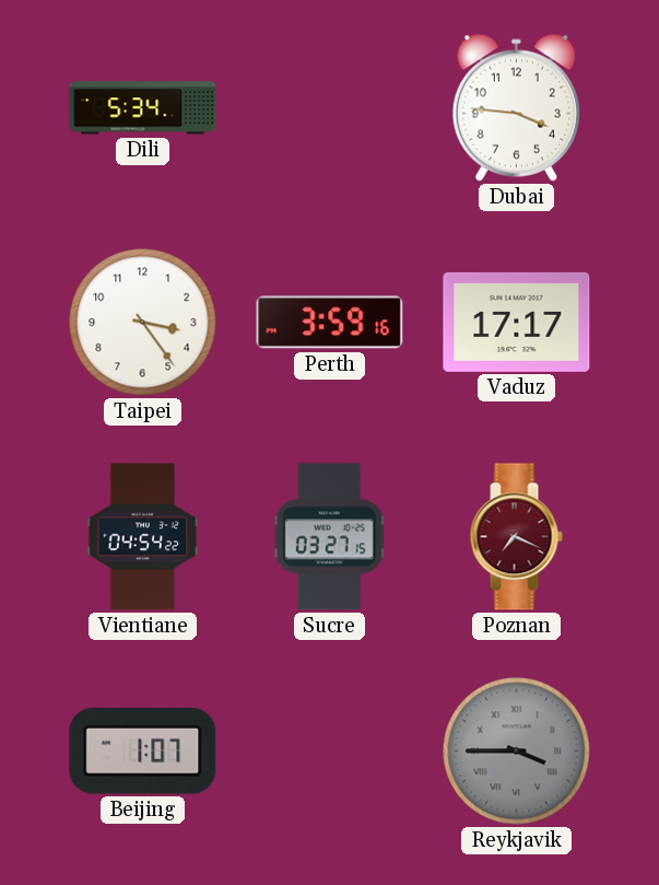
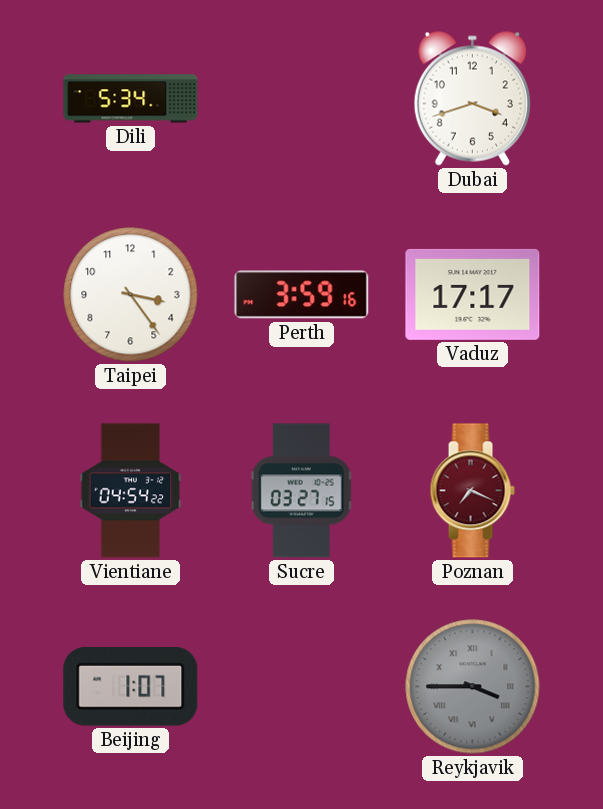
Dubai: 3:46 -> 3:42 (472, 98)
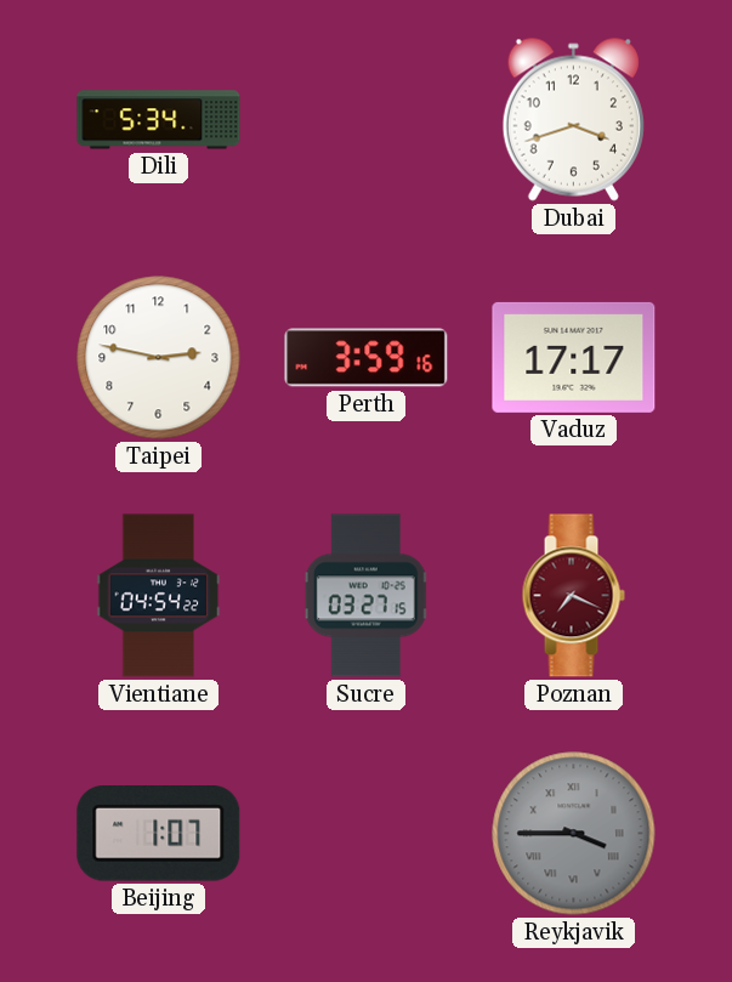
Taipei: 3:24 -> 2:47 (159, 358)
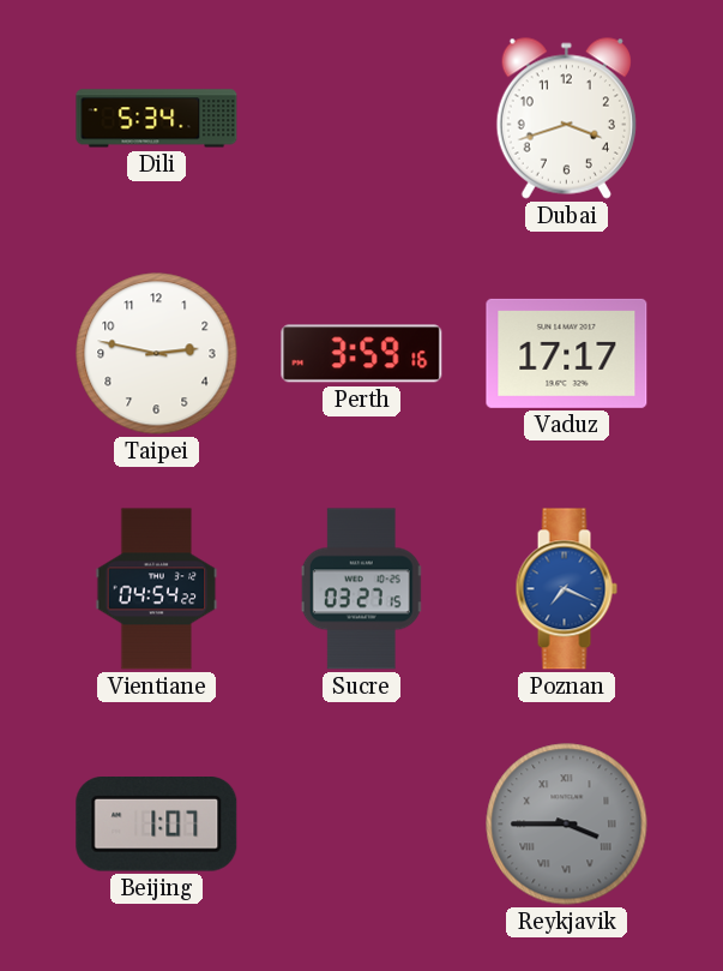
Poznan dial: burgundy -> blue (566, 589)
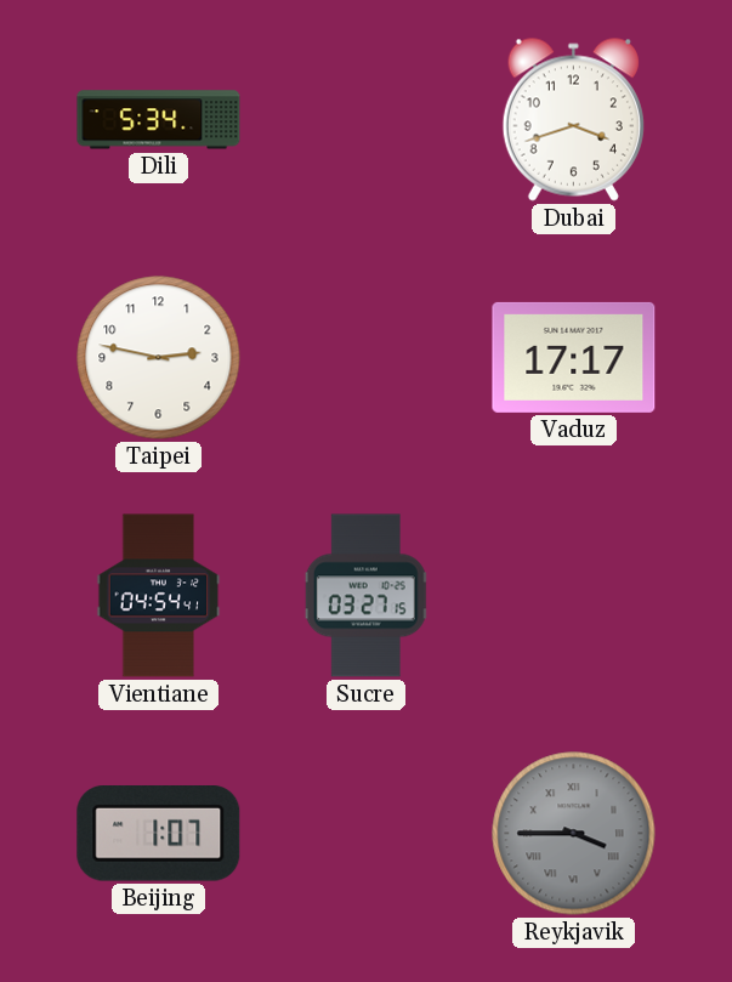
Perth: 3:59 -> none (362, 354)
Vientiane: 04:54:22 -> 04:54:41 (159, 596)
Poznan: 7:19 -> none (566, 589)
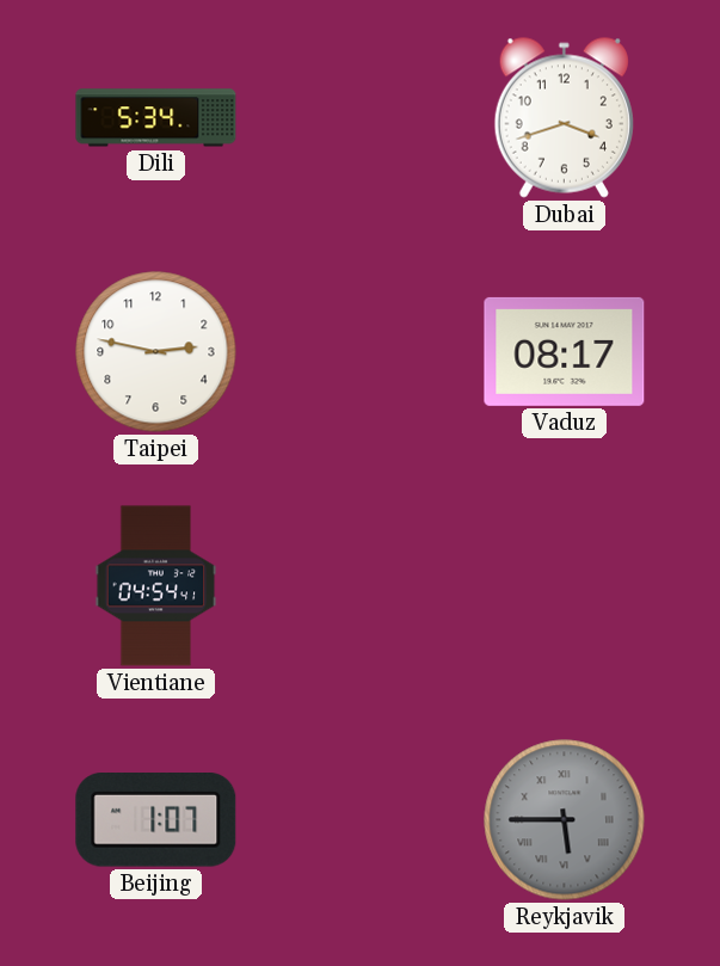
Vaduz: 17:17 -> 08:17 (565, 351)
Sucre: 03:27 -> none (367, 596)
Reykjavik: 3:45 -> 5:45 (565, 820)
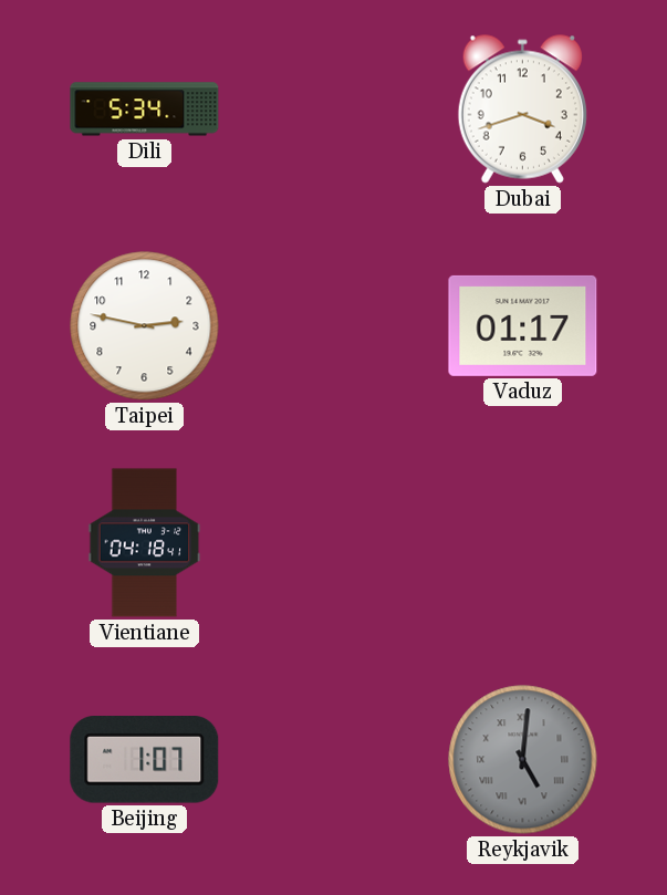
Vaduz: 08:17 -> 01:17 (523, 325)
Vientiane: 04:54 -> 04:18 (145, 543)
Reykjavik: 5:45 -> 5:01 (523, 760)
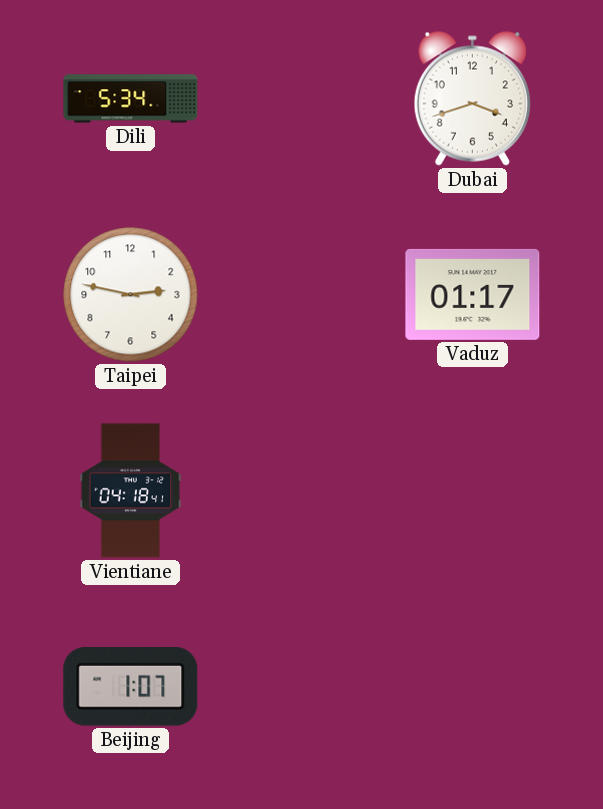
Reykjavik: 5:01 -> none (523, 760)
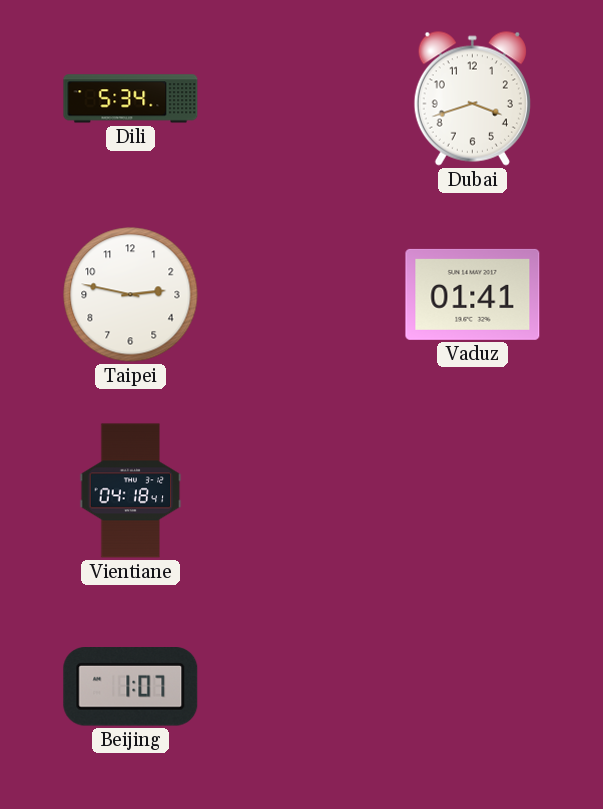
Vaduz: 01:17 -> 01:41 (473, 294)
